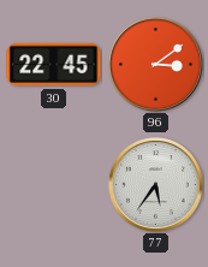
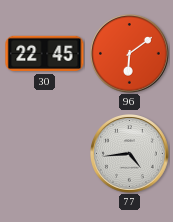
96: 3:09 -> 6:09 (130, 54)
77: 5:36 -> 4:44 (130, 154)
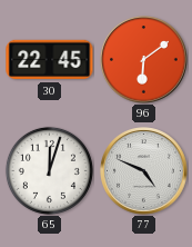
65: none -> 12:03 (49, 170)
77: 4:44 -> 4:49 (144, 171)
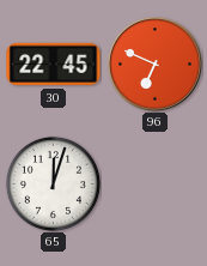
96: 6:09 -> 6:49 (156, 65)
77: 4:49 -> none (144, 171)
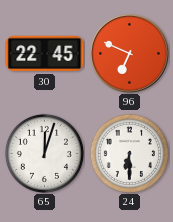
24: none -> 6:30 (129, 153)
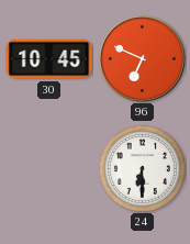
30: 22:45 -> 10:45 (49, 59)
65: 12:03 -> none (44, 153)
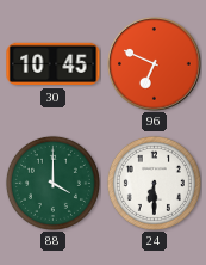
88: none -> 4:00 (52, 183)
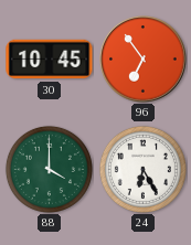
96: 6:49 -> 6:54 (144, 60)
24: 6:30 -> 6:25 (142, 169)
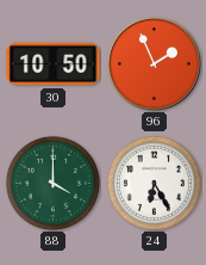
30: 10:45 -> 10:50 (54, 64)
96: 6:54 -> 1:56 (155, 64)
